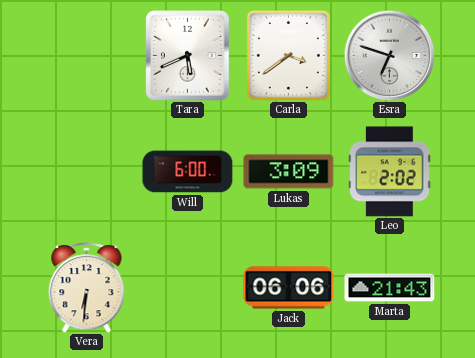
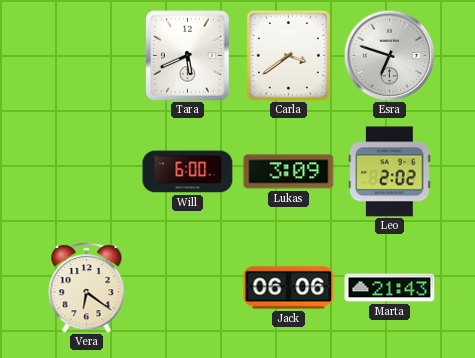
Vera: 6:31 -> 6:21 (87, 288)
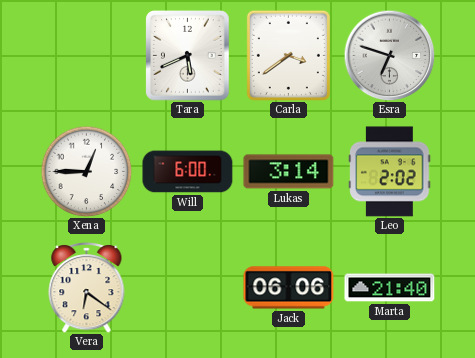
Xena: none -> 12:45 (86, 171)
Lukas: 3:09 -> 3:14 (289, 172)
Marta: 21:43 -> 21:40 (390, 288)
